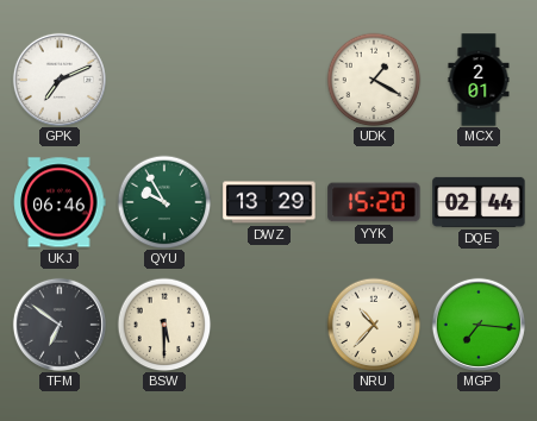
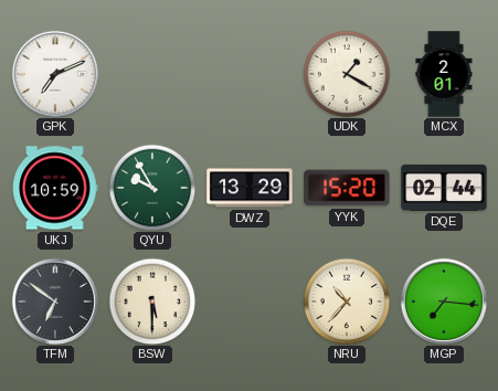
UKJ: 06:46 -> 10:59 (55, 188)
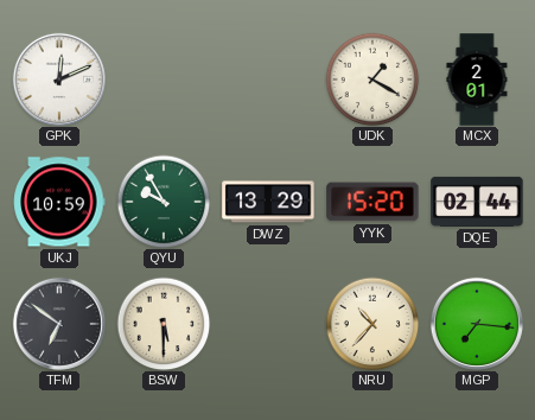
GPK: 7:11 -> 12:11 (59, 79)
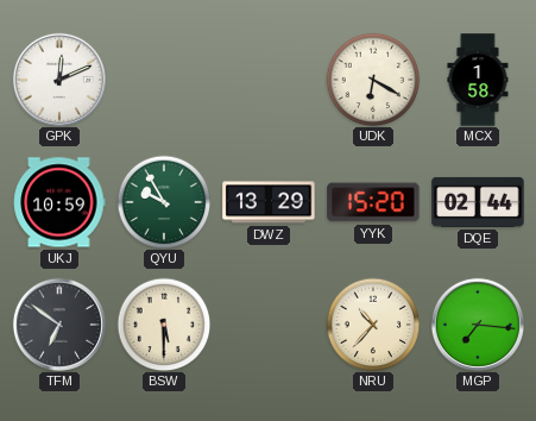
UDK: 1:20 -> 6:20 (373, 80)
MCX: 2:01 -> 1:58 (478, 80)
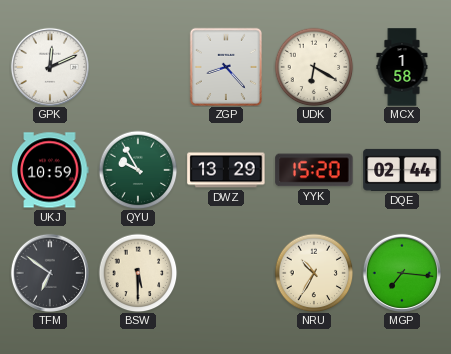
ZGP: none -> 8:23 (225, 66)
NRU: 10:37 -> 10:35 (314, 273)
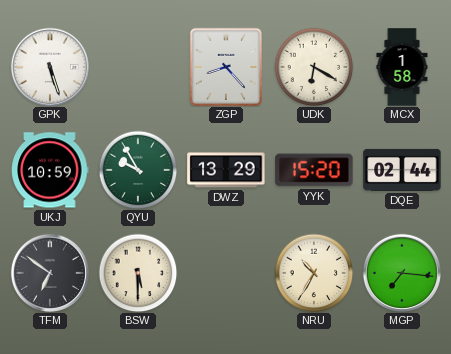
GPK: 12:11 -> 5:27 (50, 67)
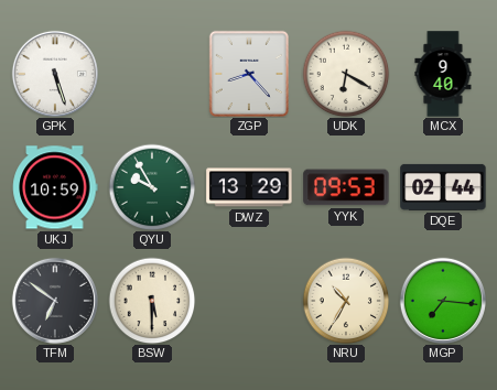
MCX: 1:58 -> 9:40 (443, 74)
YYK: 15:20 -> 09:53 (346, 187)
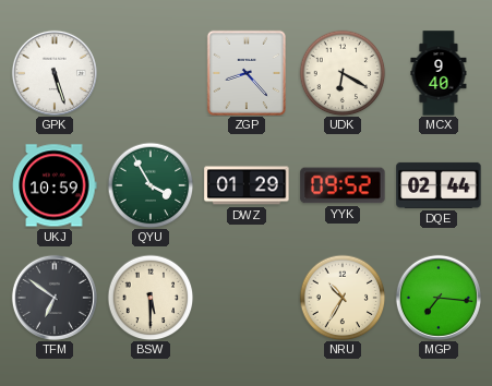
QYU: 9:55 -> 3:55 (151, 185)
DWZ: 13:29 -> 01:29 (247, 185)
YYK: 09:53 -> 09:52 (343, 185)
